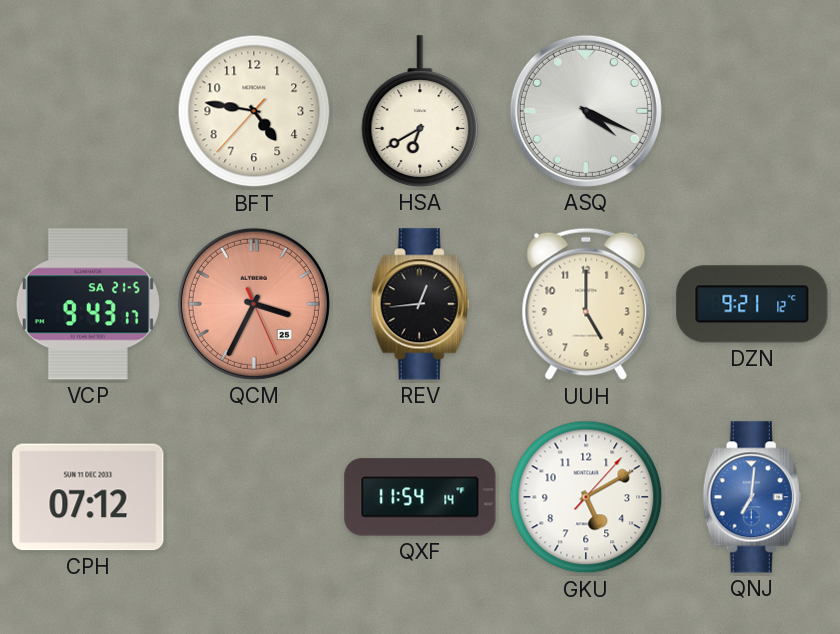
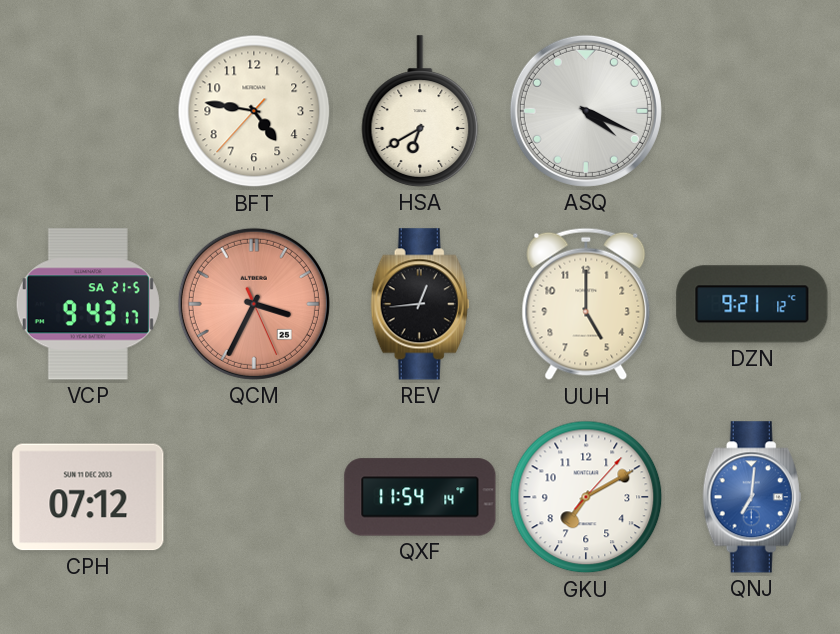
GKU: 5:10 -> 7:10 (586, 497)
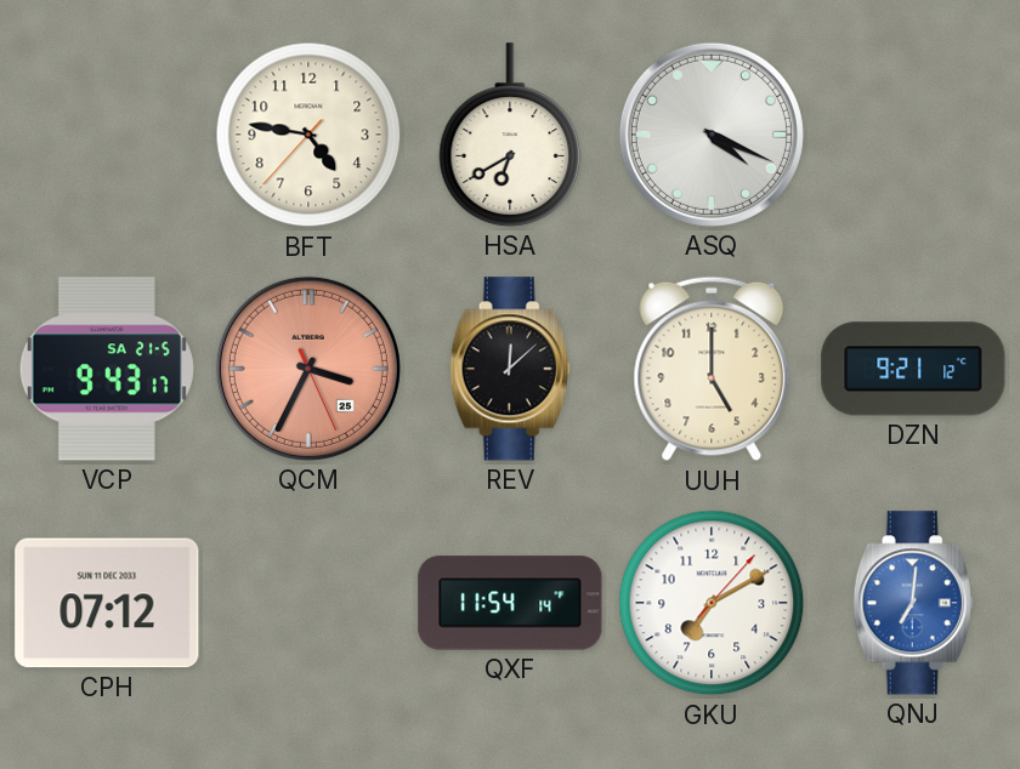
REV: 12:44 -> 12:08 (510, 369)
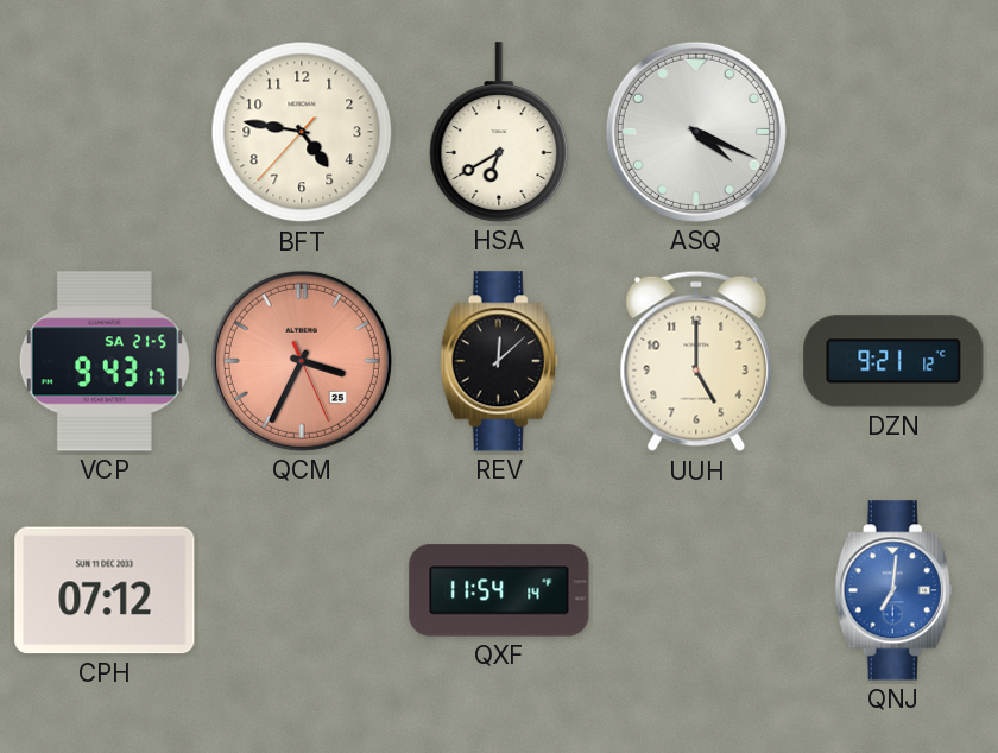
GKU: 7:10 -> none (712, 603)
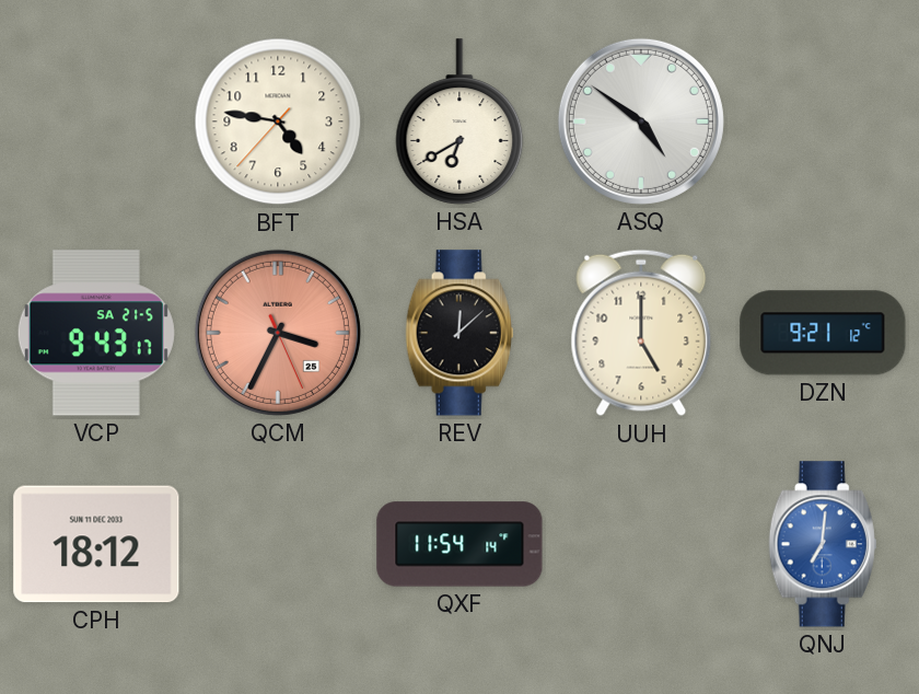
ASQ: 4:19 -> 4:51 (641, 122)
CPH: 07:12 -> 18:12 (96, 544)
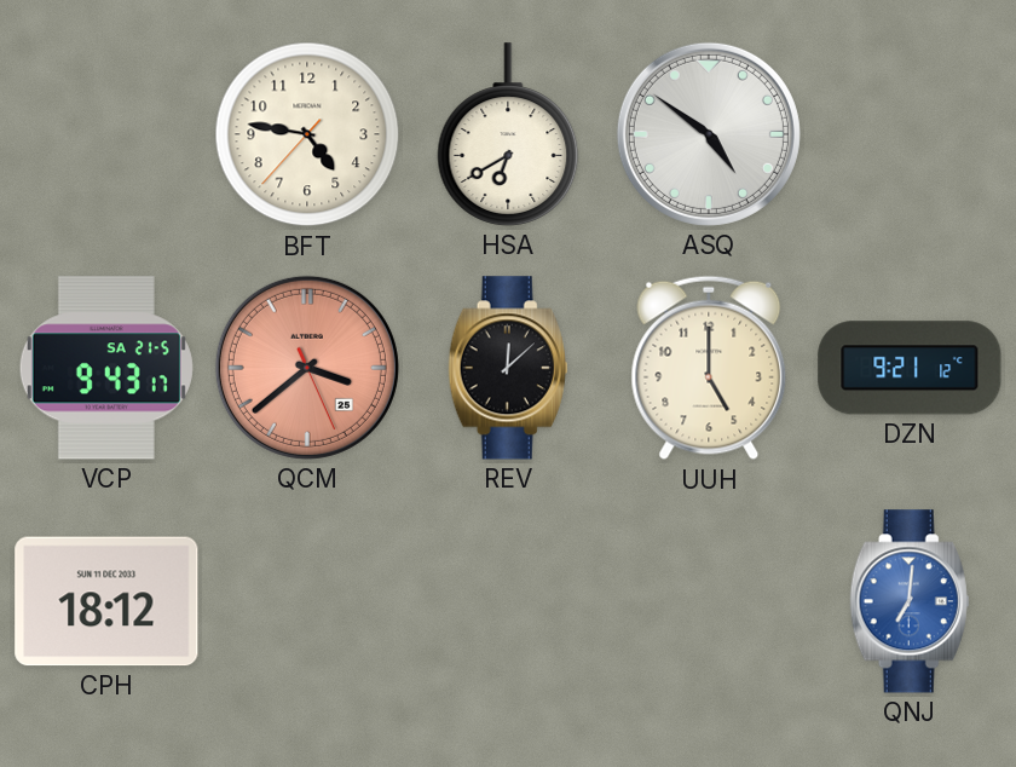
QCM: 3:34 -> 3:38 (307, 368)
QXF: 11:54 -> none (460, 544)
